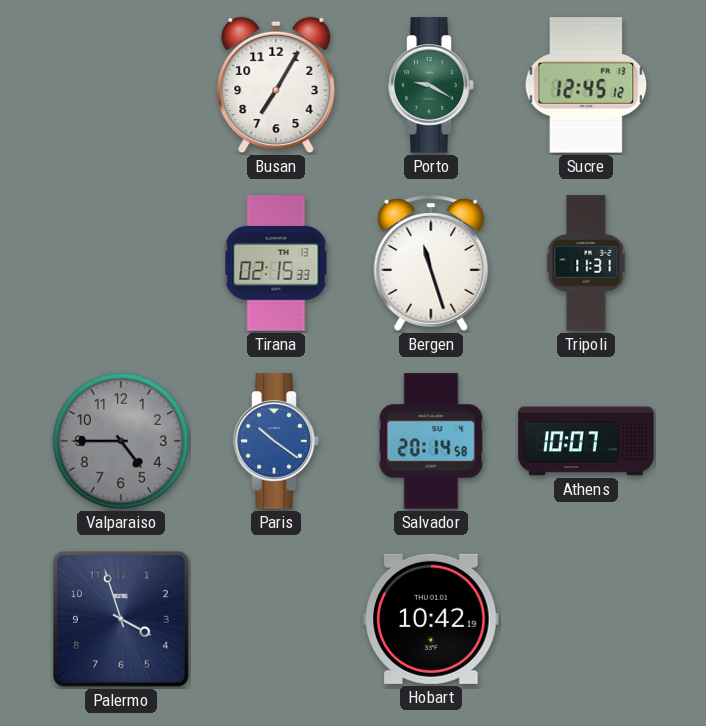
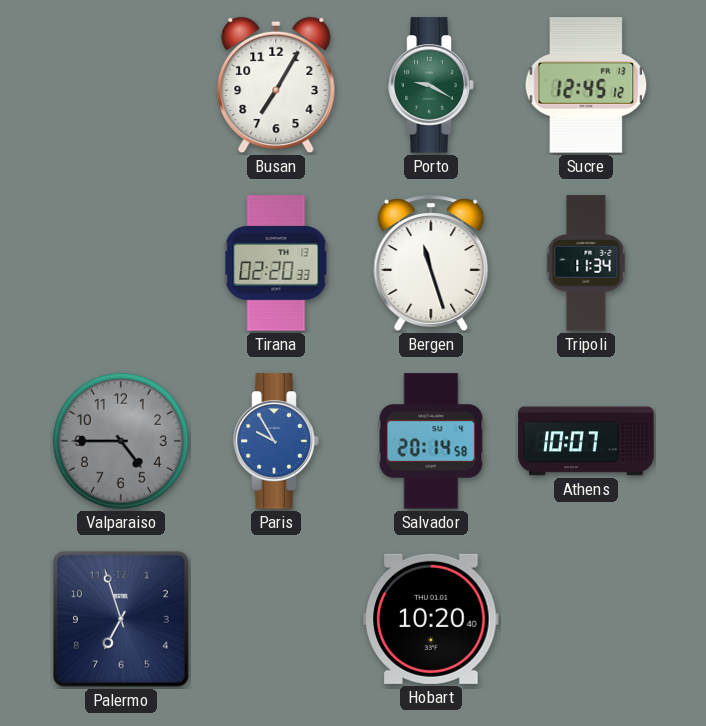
Tirana: 02:15 -> 02:20 (276, 263)
Tripoli: 11:31 -> 11:34 (586, 263)
Paris: 10:21 -> 9:55 (276, 441)
Palermo: 3:57 -> 6:57 (121, 619)
Hobart: 10:42 -> 10:20 (431, 619)
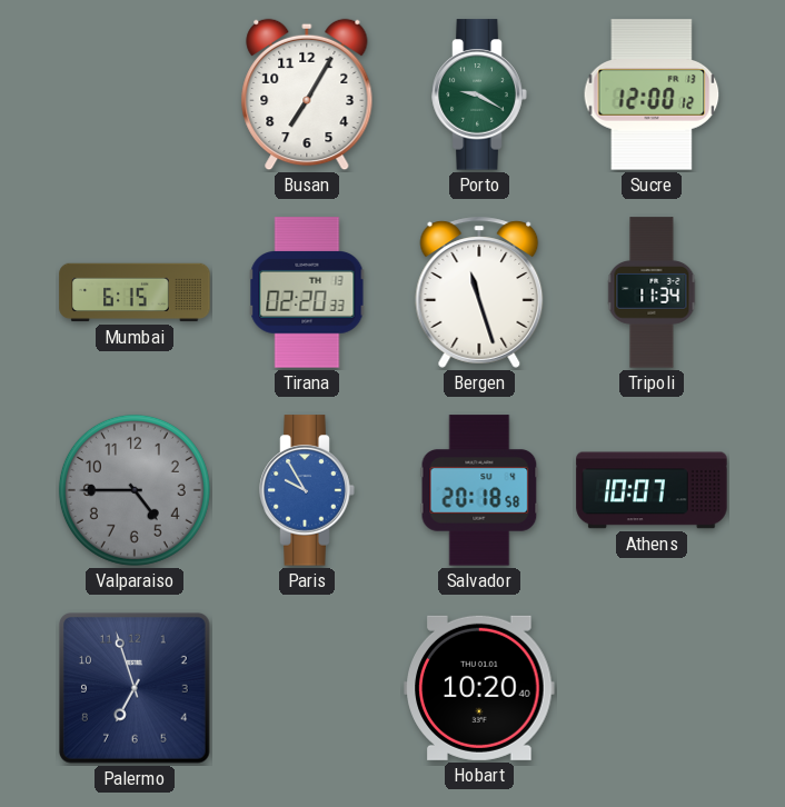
Sucre: 12:45 -> 12:00 (652, 94)
Mumbai: none -> 6:15 (135, 292)
Salvador: 20:14 -> 20:18 (479, 490)
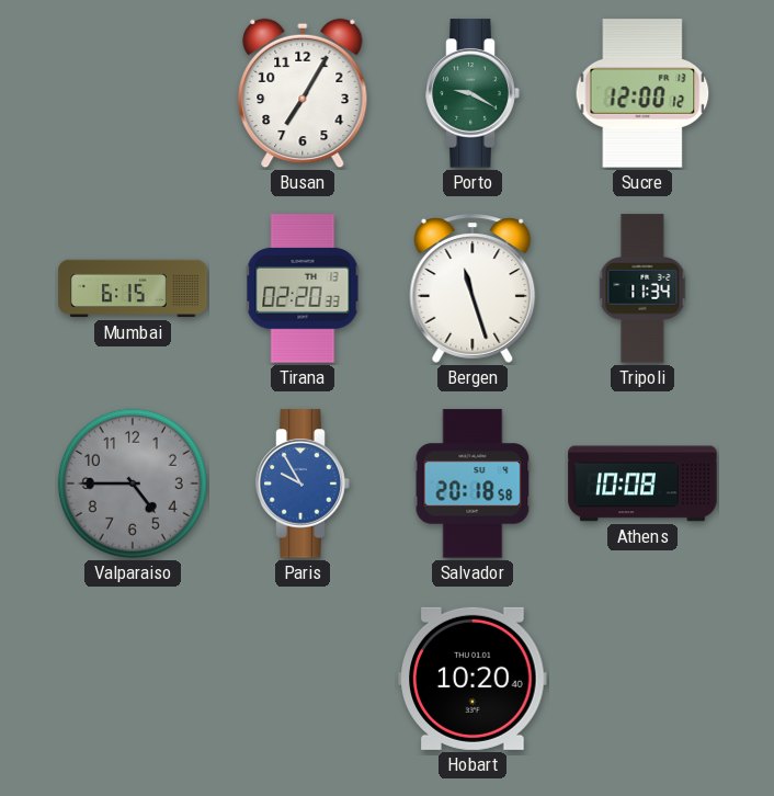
Athens: 10:07 -> 10:08 (642, 484)
Palermo: 6:57 -> none (135, 688)
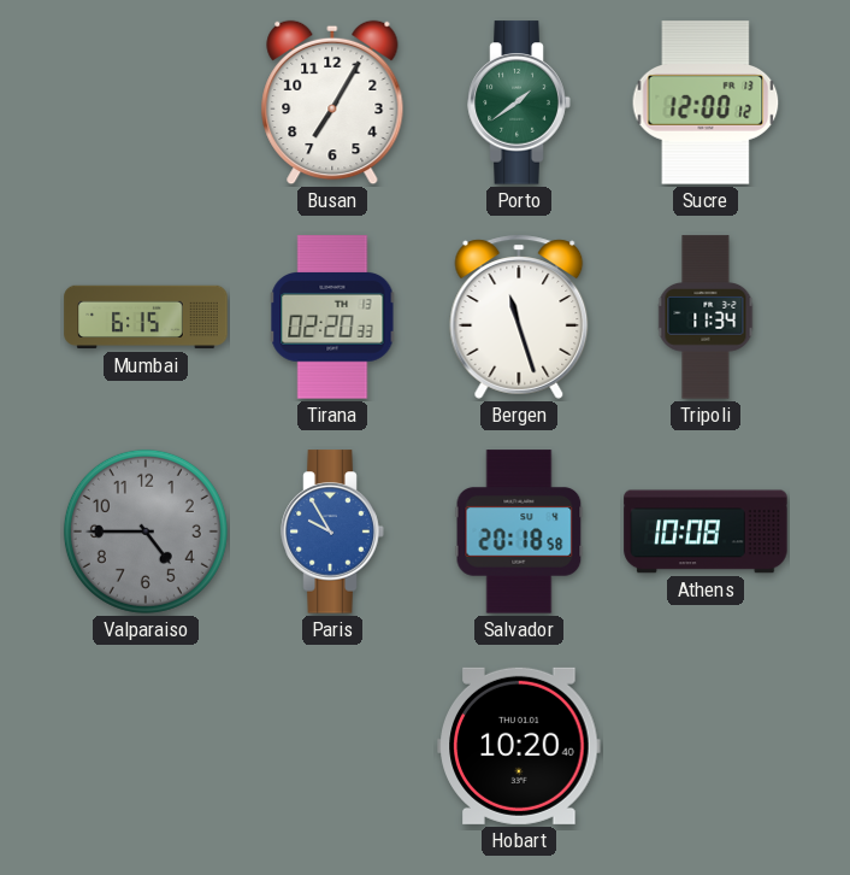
Porto: 9:20 -> 1:39 (519, 102)
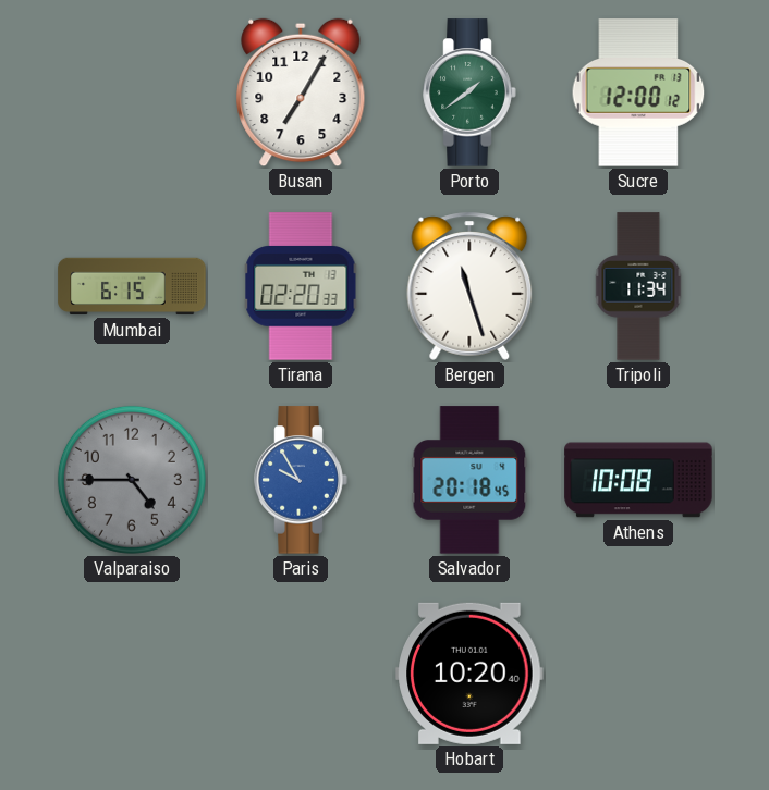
Salvador: 20:18:58 -> 20:18:45 (469, 480)
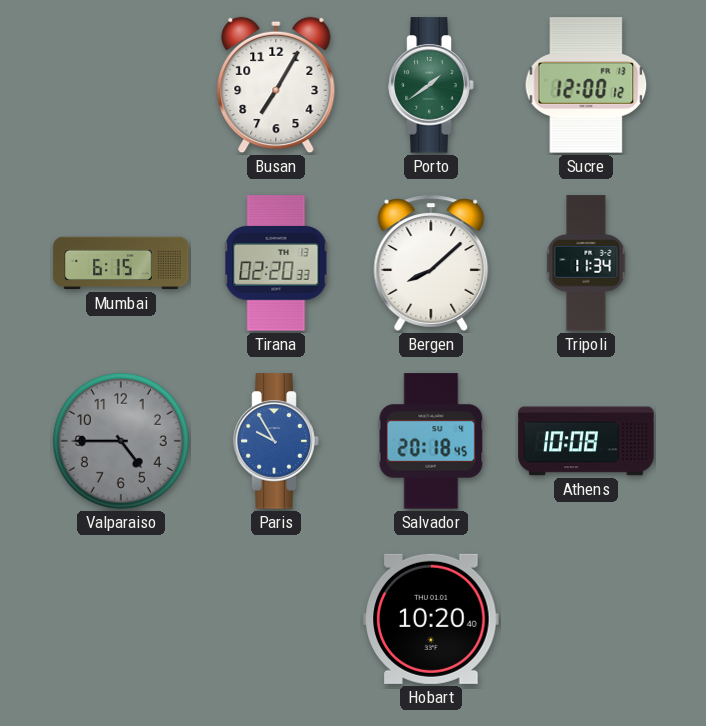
Bergen: 11:27 -> 8:08 (431, 263)
